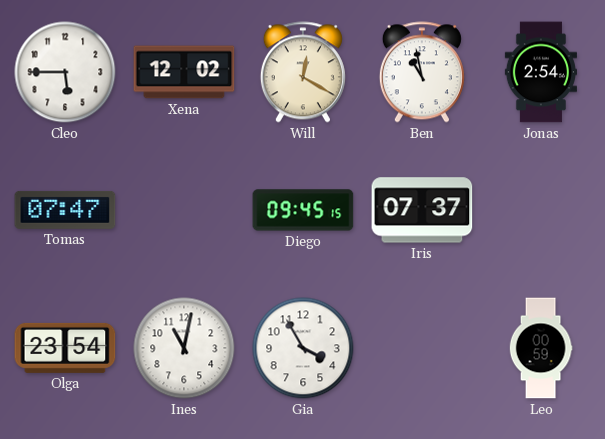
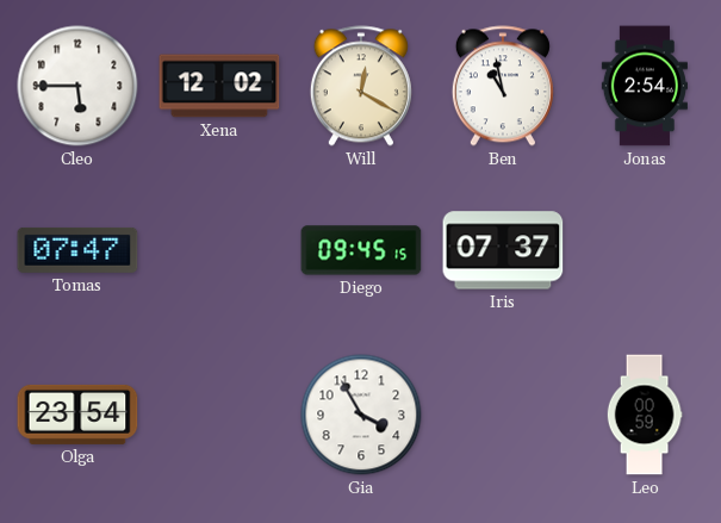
Ines: 11:02 -> none (184, 348)
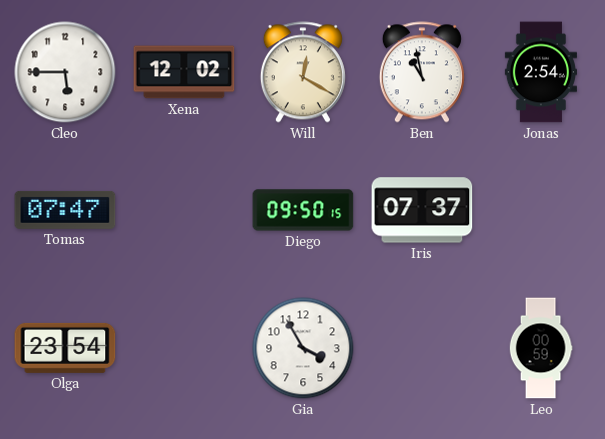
Diego: 09:45 -> 09:50 (303, 210)
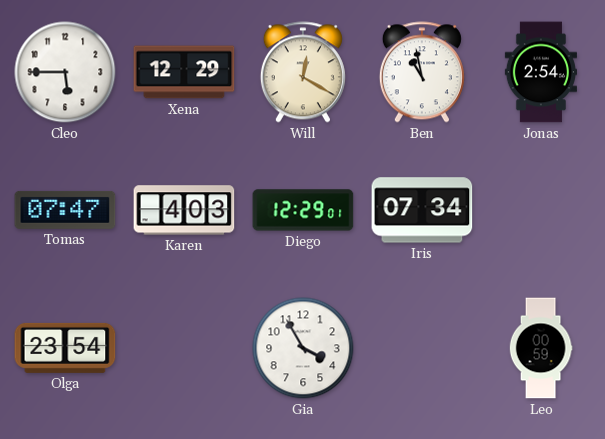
Xena: 12:02 -> 12:29 (184, 72)
Karen: none -> 4:03 (184, 210)
Diego: 09:50 -> 12:29 (303, 210)
Iris: 07:37 -> 07:34 (422, 210)
